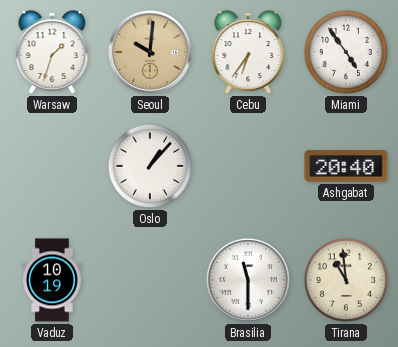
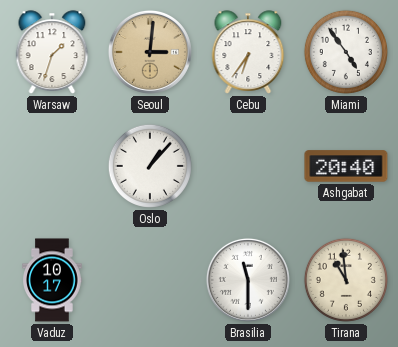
Seoul: 10:01 -> 3:01 (150, 52)
Vaduz: 10:19 -> 10:17 (52, 280)
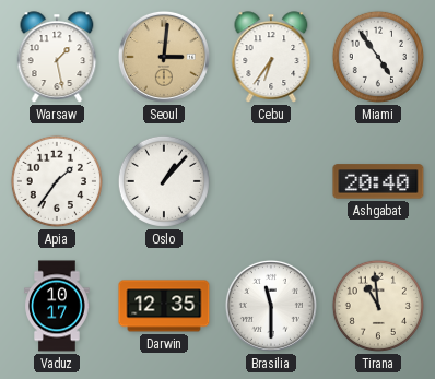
Warsaw: 1:33 -> 1:28 (57, 57)
Apia: none -> 1:36 (57, 181)
Darwin: none -> 12:35 (164, 306)
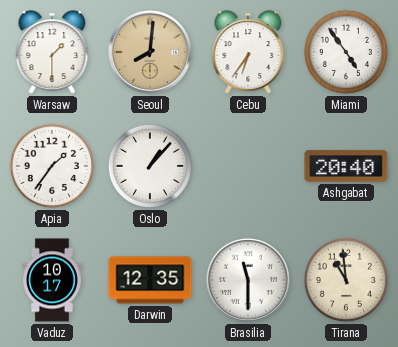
Warsaw: 1:28 -> 1:30 (52, 52)
Seoul: 3:01 -> 8:01 (150, 52)
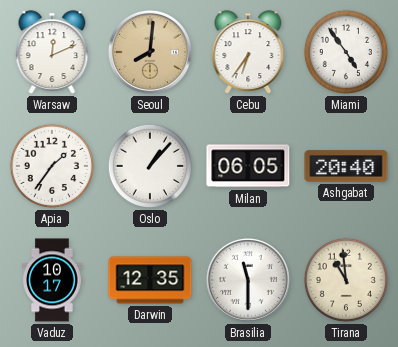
Warsaw: 1:30 -> 12:11 (52, 52)
Milan: none -> 06:05 (248, 166)
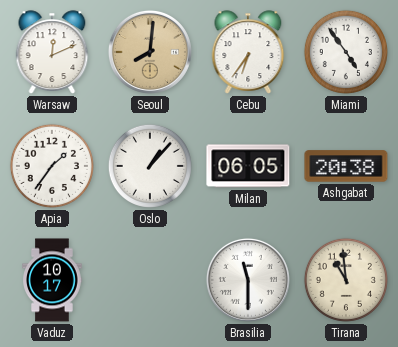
Ashgabat: 20:40 -> 20:38 (346, 166)
Darwin: 12:35 -> none (150, 280)
